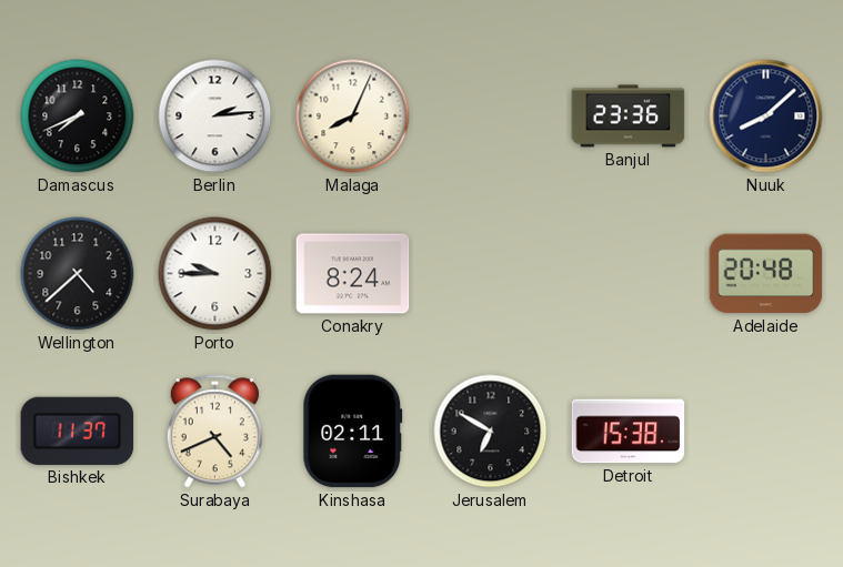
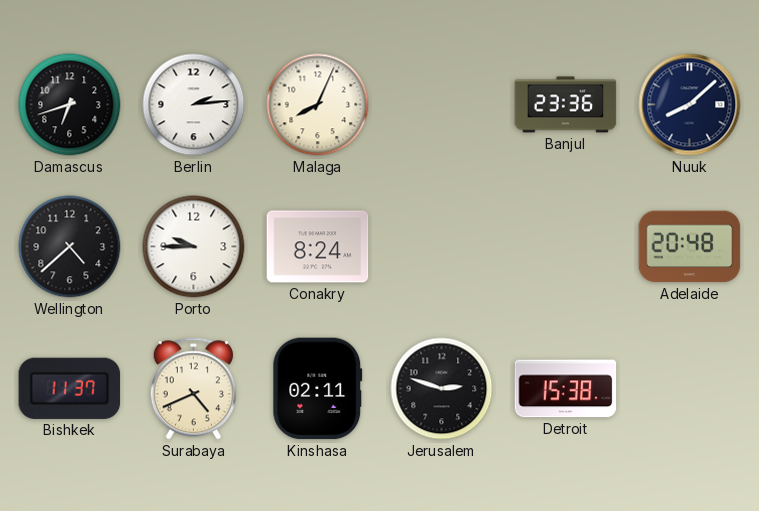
Damascus: 7:41 -> 6:42 (70, 105)
Jerusalem: 6:50 -> 2:48 (442, 389)
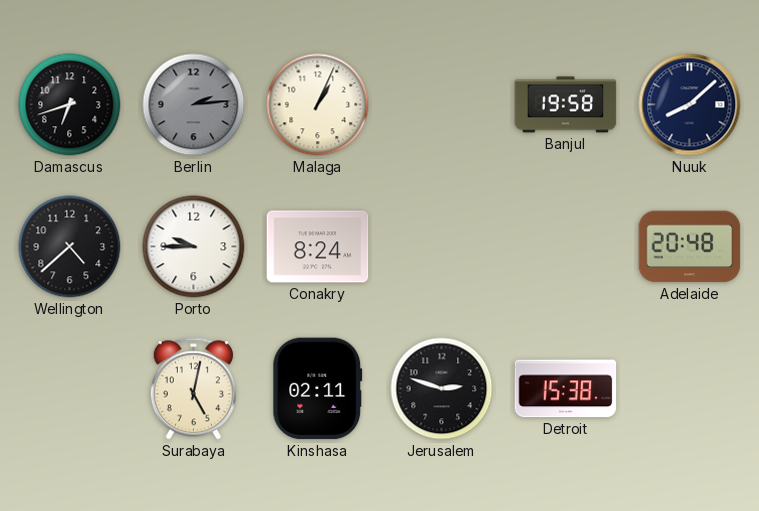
Berlin dial: white -> grey (194, 105)
Malaga: 8:04 -> 1:04 (318, 105)
Banjul: 23:36 -> 19:58 (566, 105)
Bishkek: 11:37 -> none (70, 388)
Surabaya: 4:41 -> 5:02 (193, 389)
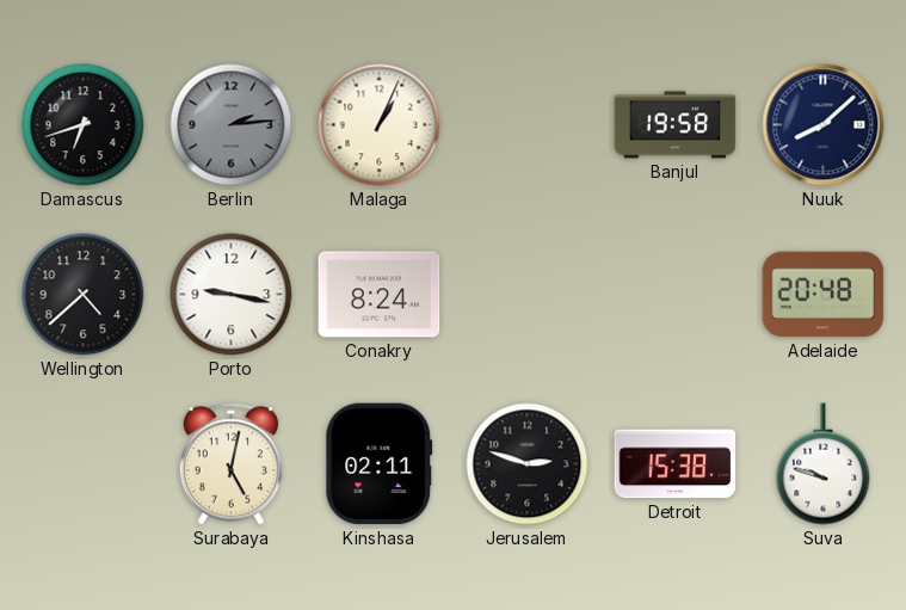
Porto: 9:45 -> 9:17 (232, 295)
Suva: none -> 9:48 (824, 464)
